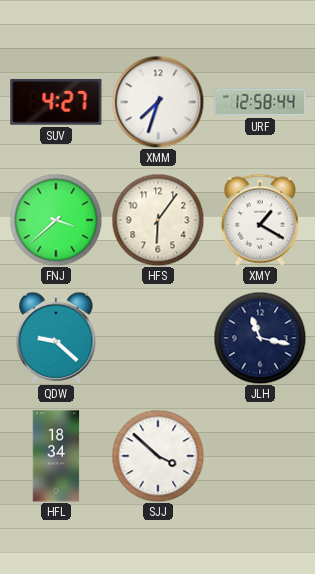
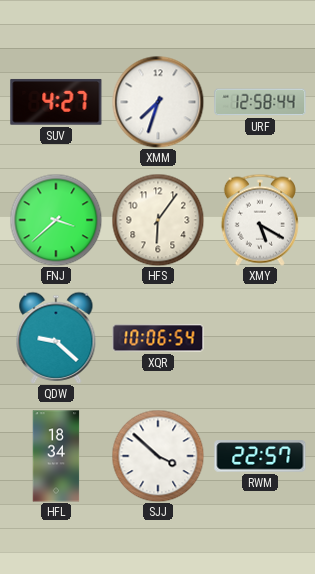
XMY: 1:20 -> 5:20 (260, 220)
XQR: none -> 10:06 (158, 338)
JLH: 11:17 -> none (260, 338)
RWM: none -> 22:57 (260, 456)
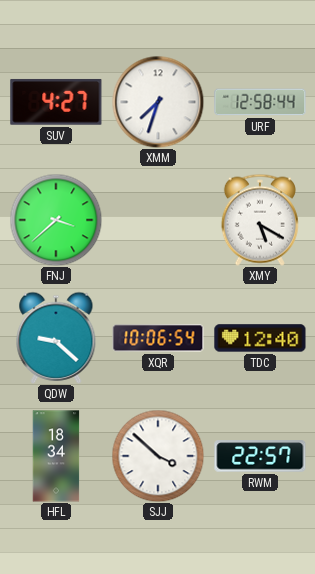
HFS: 6:06 -> none (158, 220)
TDC: none -> 12:40 (260, 338)
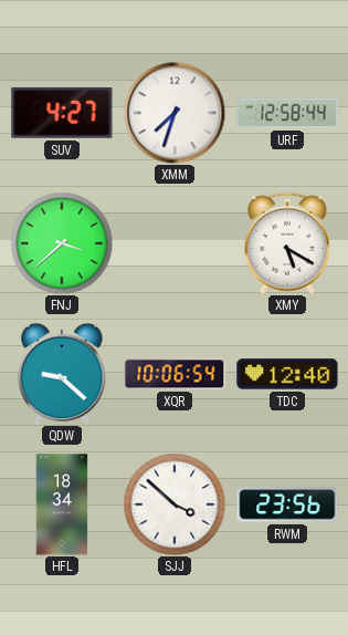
RWM: 22:57 -> 23:56 (287, 504)
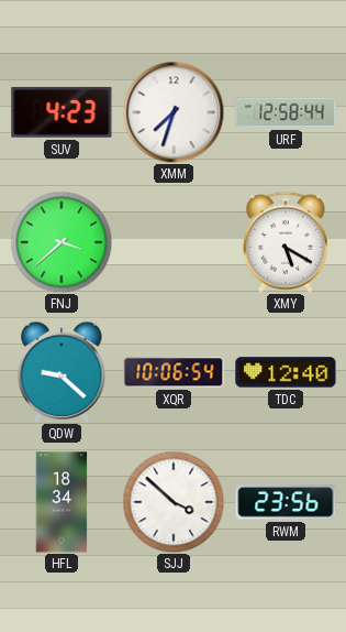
SUV: 4:27 -> 4:23 (62, 112)
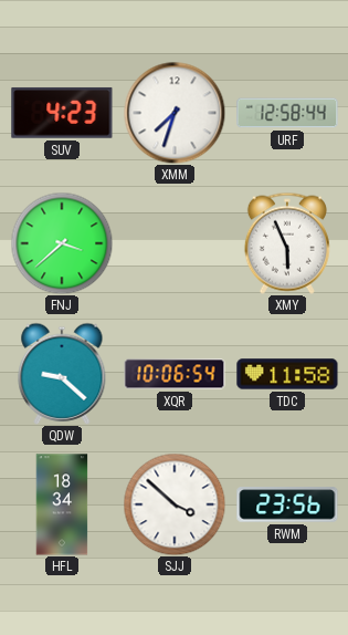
XMY: 5:20 -> 5:56 (287, 243)
TDC: 12:40 -> 11:58 (287, 374)
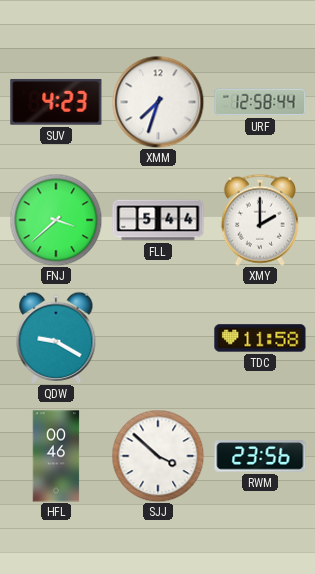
FLL: none -> 5:44 (158, 220)
XMY: 5:56 -> 2:00 (260, 220)
QDW: 9:22 -> 9:20 (56, 338)
XQR: 10:06 -> none (175, 374)
HFL: 18:34 -> 00:46 (56, 456)
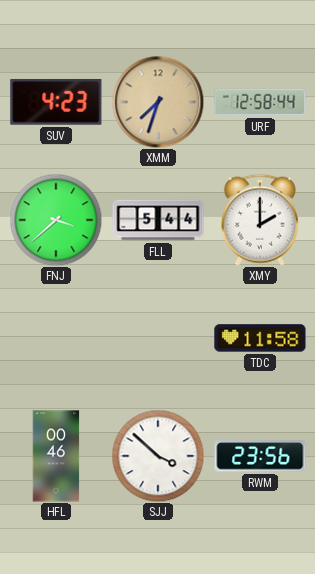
XMM dial: white -> champagne (158, 102)
QDW: 9:20 -> none (56, 338)
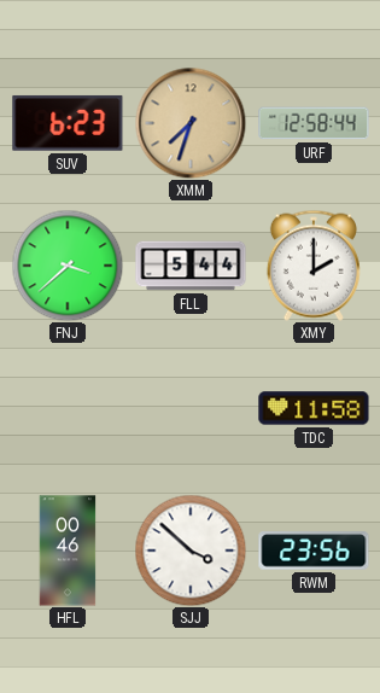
SUV: 4:23 -> 6:23 (68, 123)
